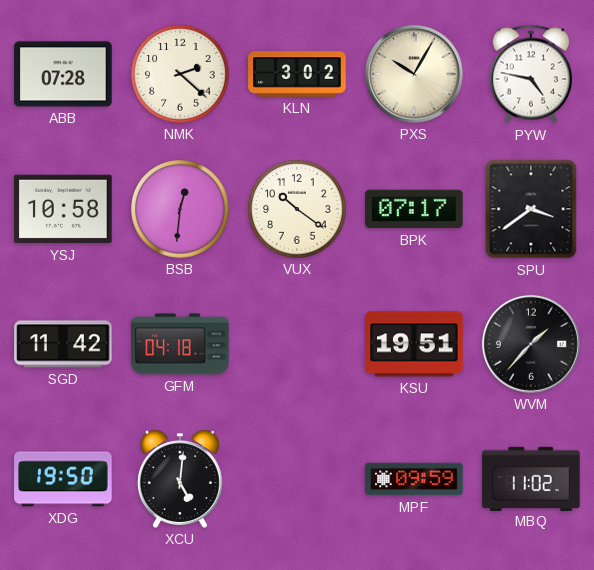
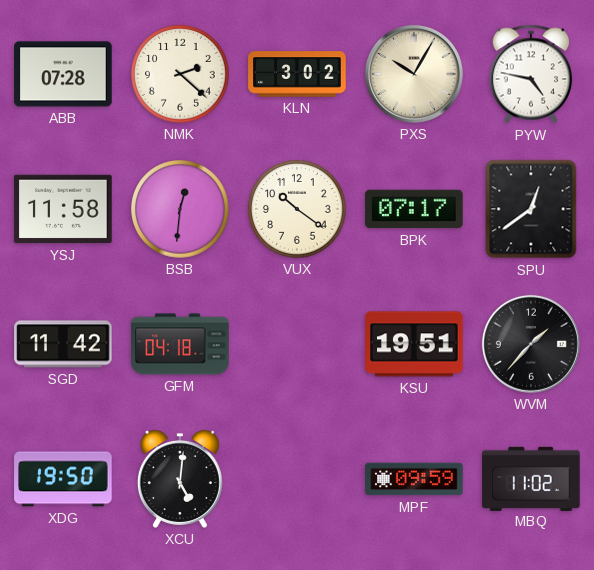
YSJ: 10:58 -> 11:58 (63, 209)
SPU: 3:39 -> 12:39 (531, 209)
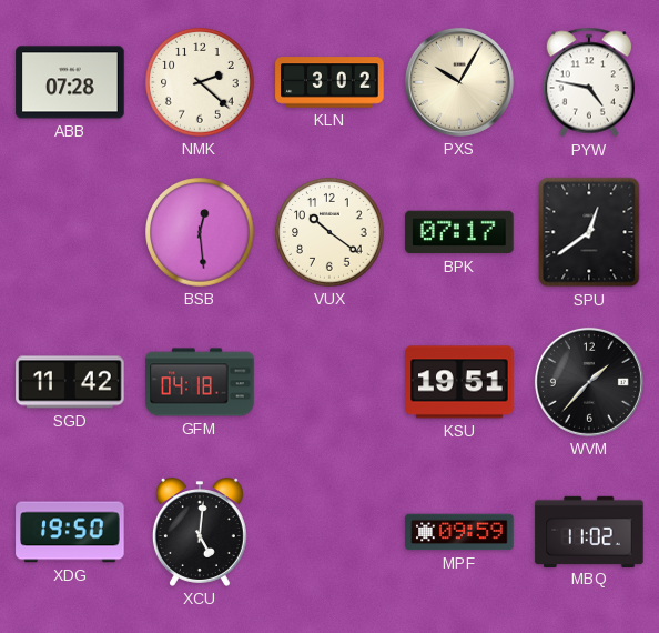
YSJ: 11:58 -> none (63, 209)
BSB: 12:31 -> 12:29 (200, 232)
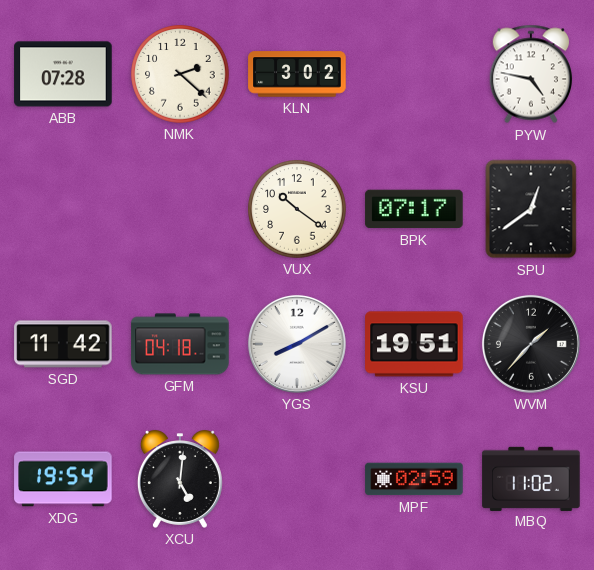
PXS: 10:05 -> none (459, 82)
BSB: 12:29 -> none (200, 232)
YGS: none -> 8:10 (297, 344)
XDG: 19:50 -> 19:54 (63, 479)
MPF: 09:59 -> 02:59 (414, 479)
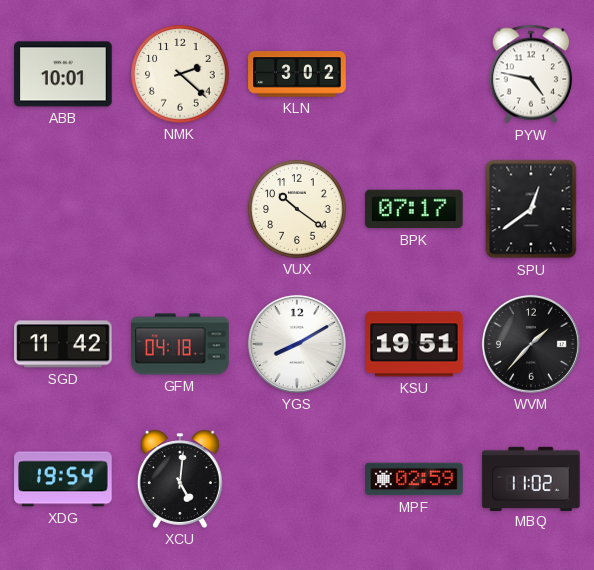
ABB: 07:28 -> 10:01 (63, 74)
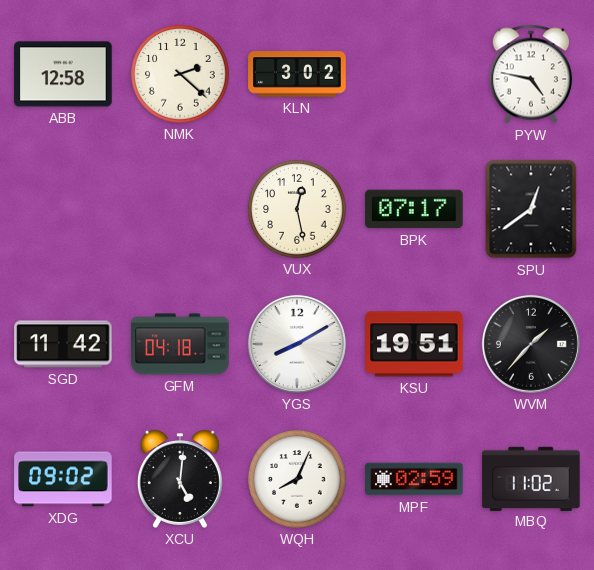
ABB: 10:01 -> 12:58 (63, 74)
VUX: 10:21 -> 12:28 (297, 209)
XDG: 19:54 -> 09:02 (63, 479)
WQH: none -> 8:04 (297, 479)
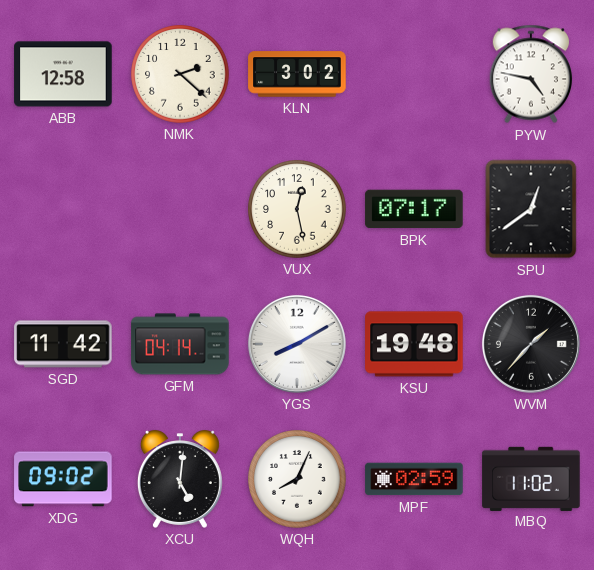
GFM: 04:18 -> 04:14 (180, 344)
KSU: 19:51 -> 19:48 (414, 344)
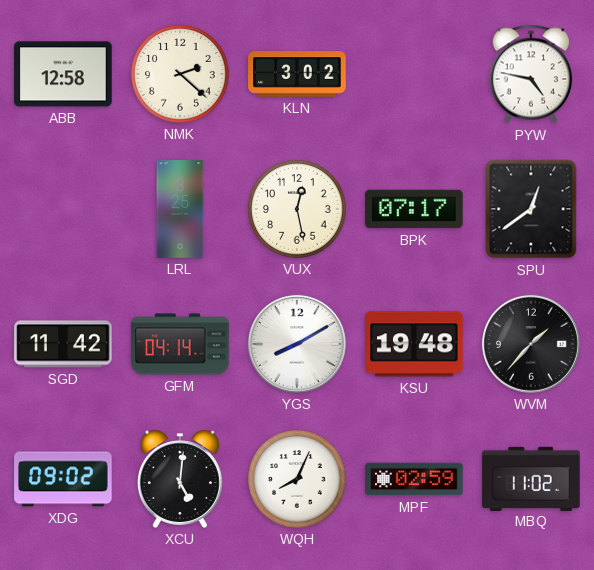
LRL: none -> 3:25 (180, 209)
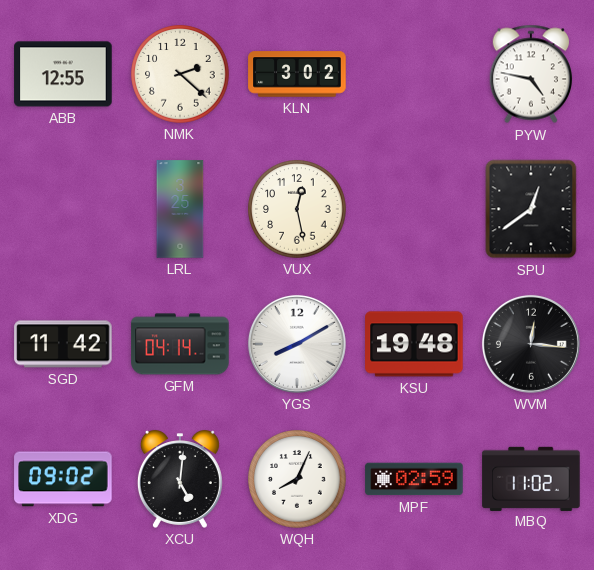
ABB: 12:58 -> 12:55 (63, 74)
BPK: 07:17 -> none (414, 209)
WVM: 1:37 -> 12:16 (531, 344)
